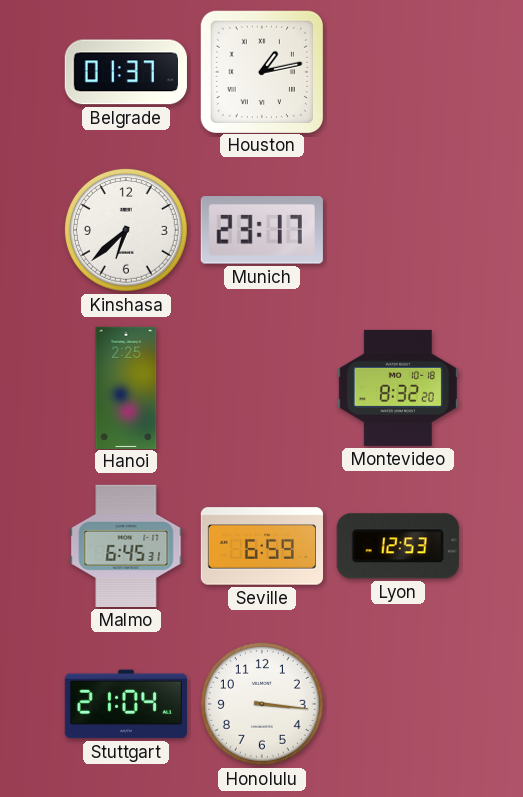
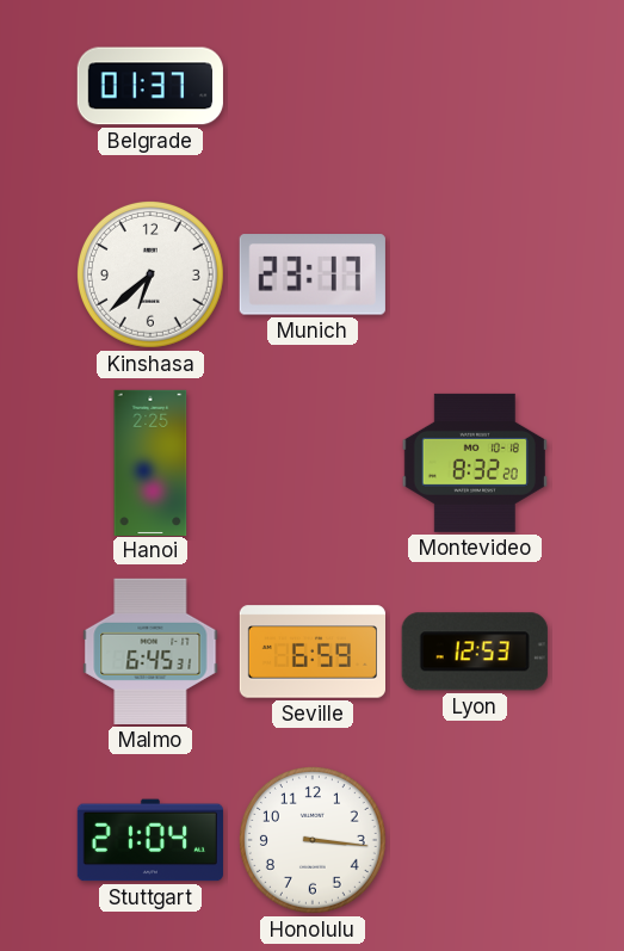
Houston: 1:13 -> none (261, 71)
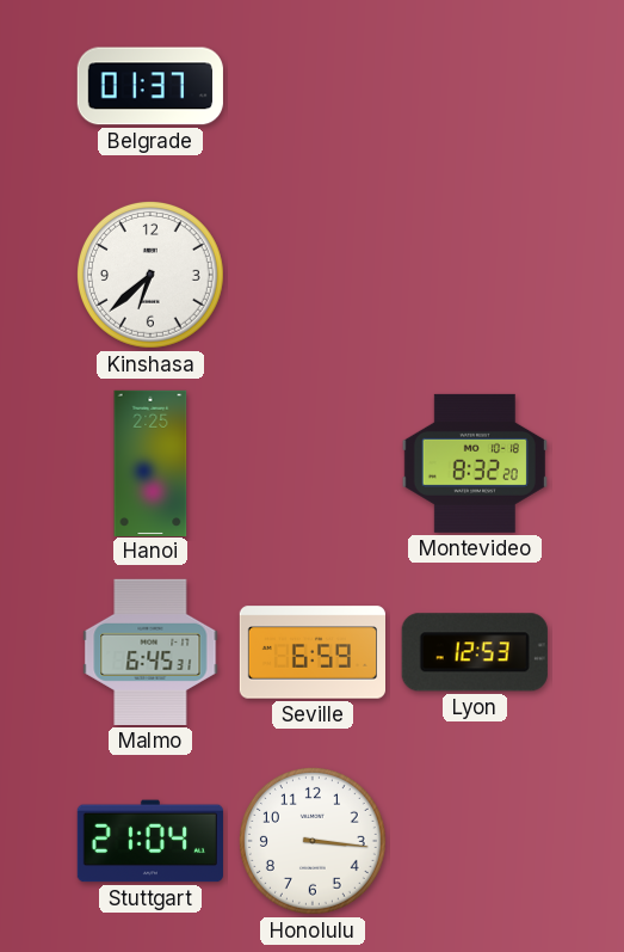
Munich: 23:17 -> none (313, 274)
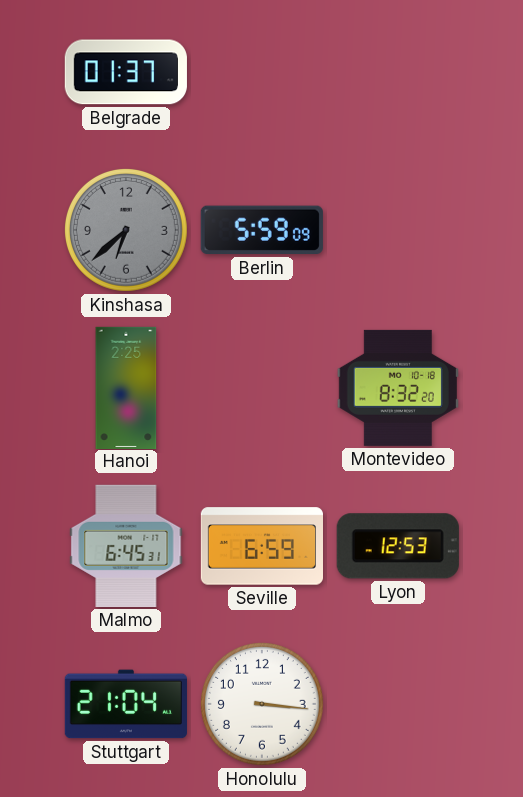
Kinshasa dial: white -> grey (126, 230)
Berlin: none -> 5:59 (262, 230)
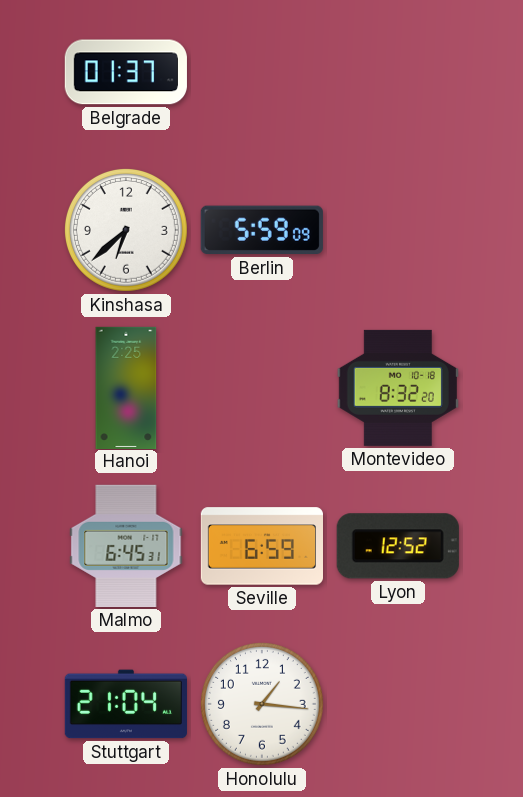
Kinshasa dial: grey -> white (126, 230)
Lyon: 12:53 -> 12:52 (398, 546)
Honolulu: 3:16 -> 1:16 (262, 704)
